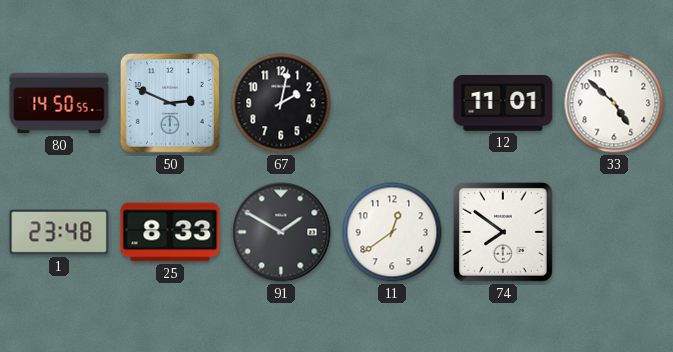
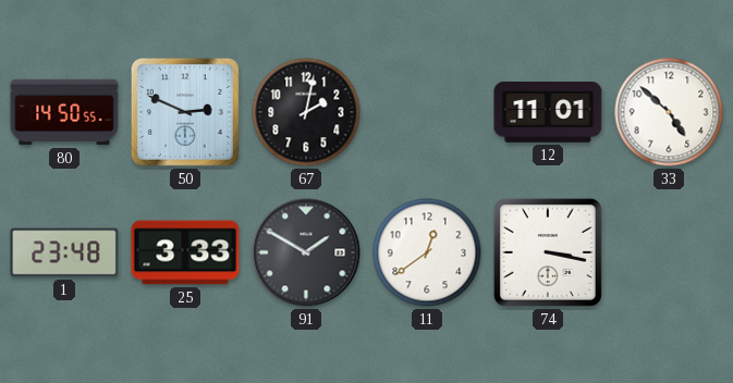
25: 8:33 -> 3:33 (185, 252)
74: 7:51 -> 3:17 (548, 252)
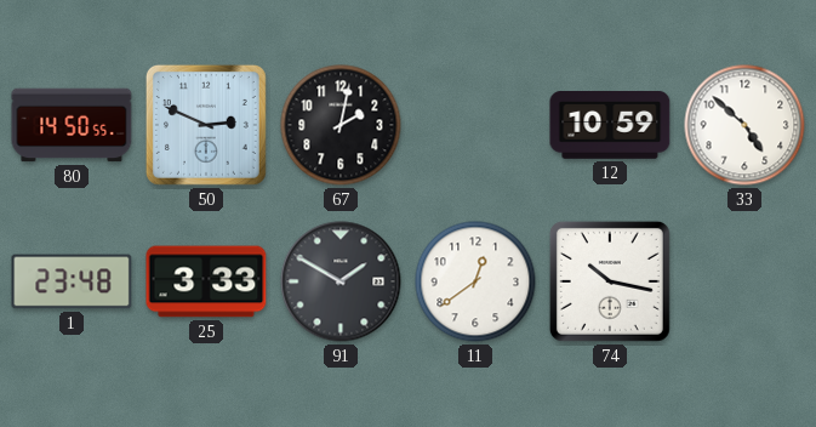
12: 11:01 -> 10:59 (610, 126)
74: 3:17 -> 10:17 (610, 281)
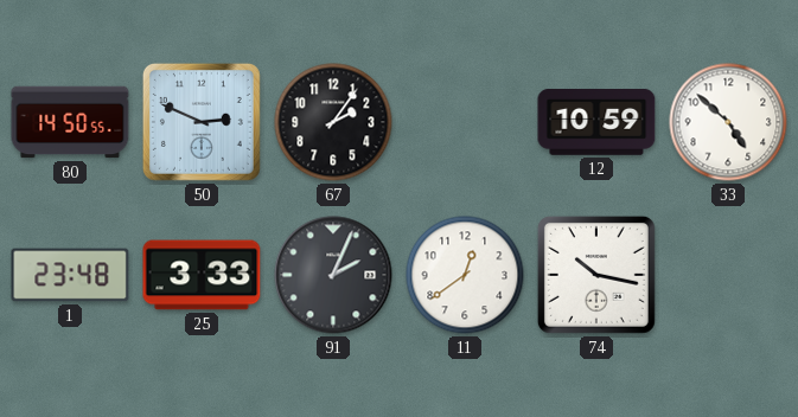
67: 2:02 -> 2:06 (333, 122)
91: 1:50 -> 2:04 (333, 275)
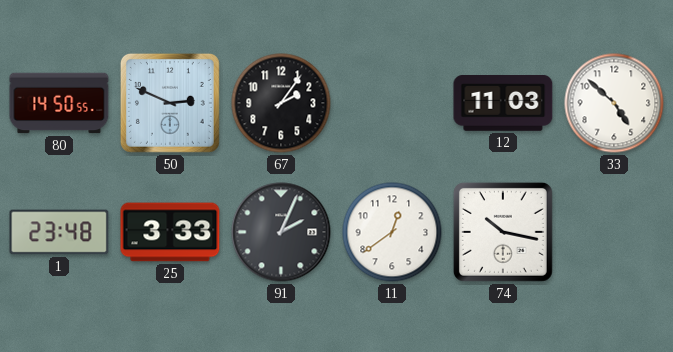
12: 10:59 -> 11:03 (503, 104)
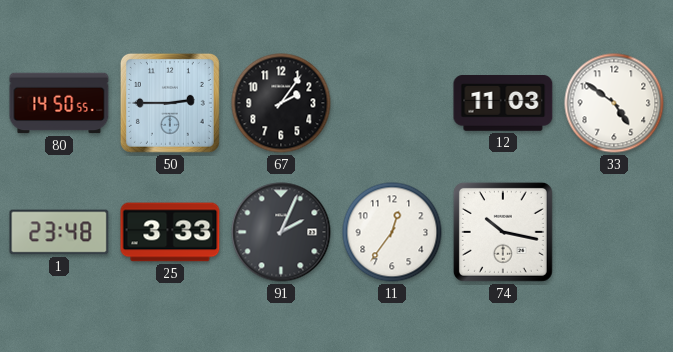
50: 2:49 -> 2:45 (170, 103)
33: 4:52 -> 4:51 (614, 103)
11: 12:39 -> 12:36 (392, 232)
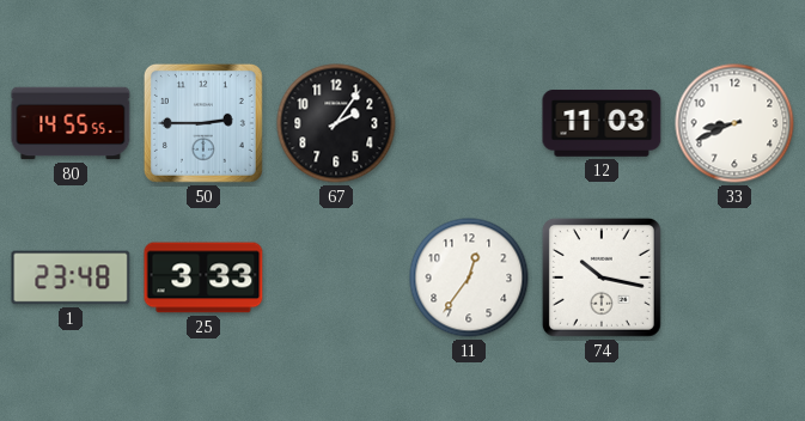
80: 14:50 -> 14:55 (71, 123)
33: 4:51 -> 8:41 (734, 123)
91: 2:04 -> none (281, 232)
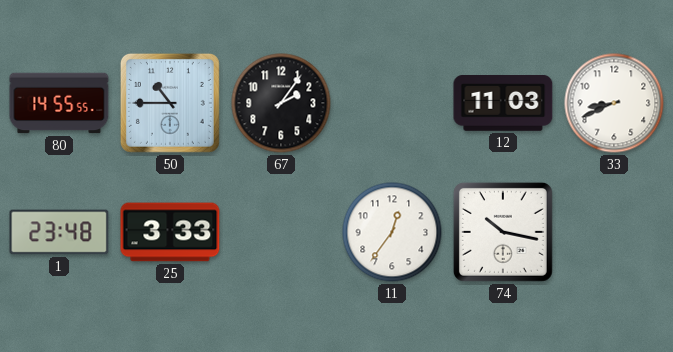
50: 2:45 -> 10:45 (170, 103)
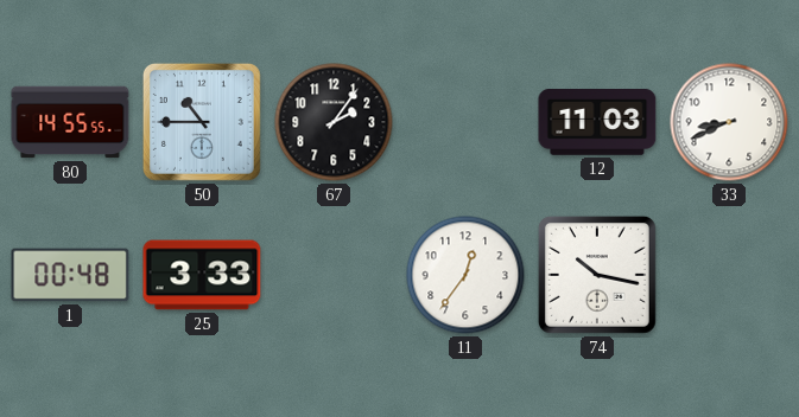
1: 23:48 -> 00:48 (70, 275)
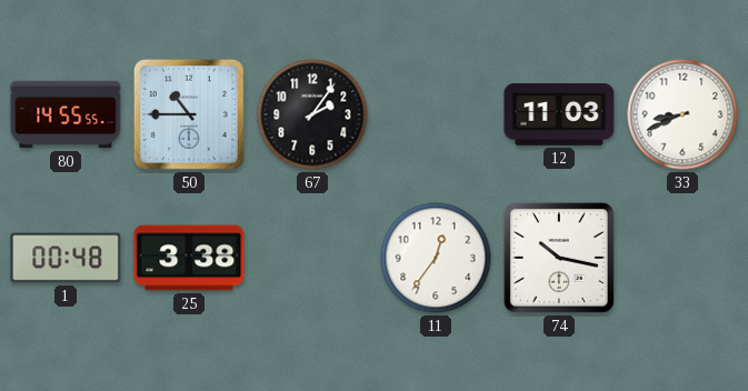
25: 3:33 -> 3:38 (189, 258)
